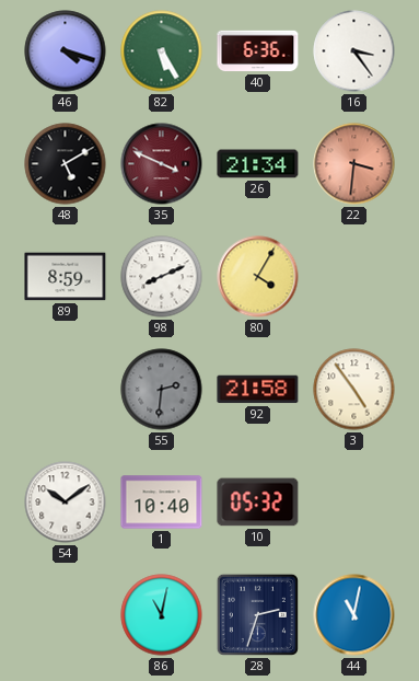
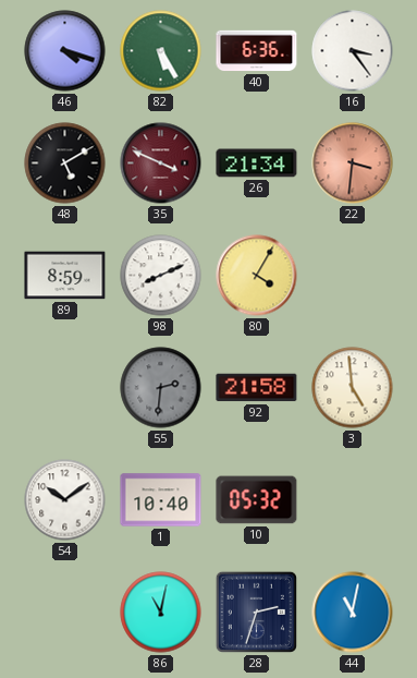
3: 4:54 -> 4:59 (353, 388)
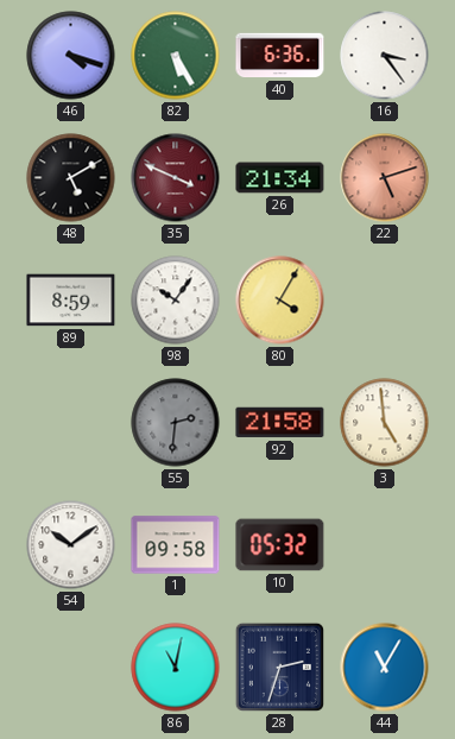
22: 3:31 -> 5:12 (385, 178)
98: 8:11 -> 10:06 (176, 301)
1: 10:40 -> 09:58 (176, 545)
44: 11:02 -> 11:05 (385, 668)
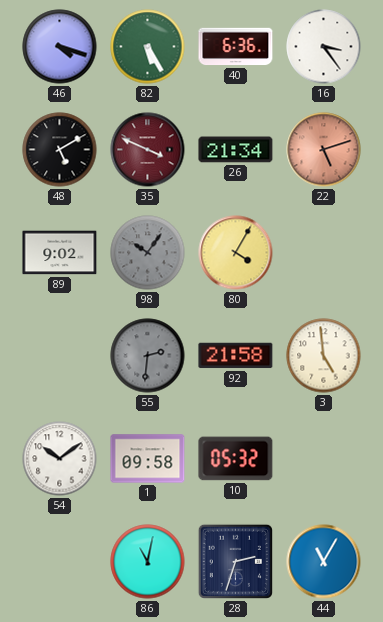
89: 8:59 -> 9:02 (60, 253)
98 dial: white -> grey (148, 253)
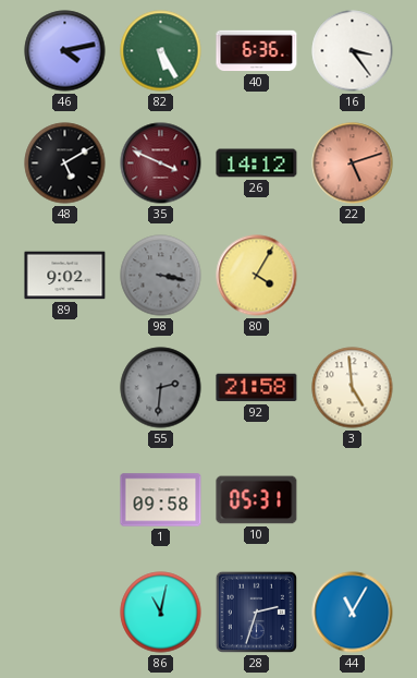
46: 4:18 -> 4:13 (65, 51)
26: 21:34 -> 14:12 (257, 164)
98: 10:06 -> 3:17 (161, 276)
54: 10:09 -> none (60, 459)
10: 05:32 -> 05:31 (257, 500)
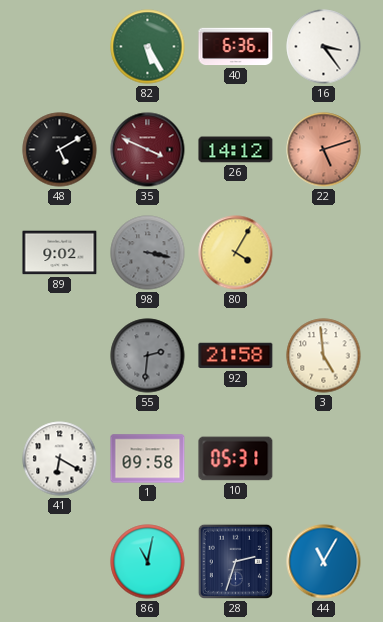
46: 4:13 -> none (65, 51)
41: none -> 6:20 (60, 459)
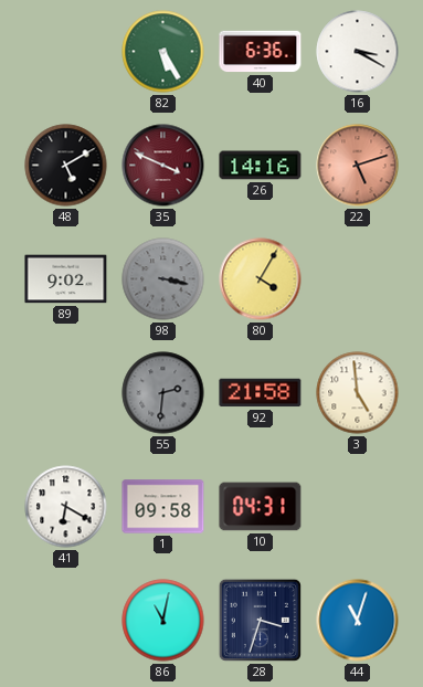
16: 3:24 -> 3:20 (358, 52)
26: 14:12 -> 14:16 (261, 166)
10: 05:31 -> 04:31 (261, 507)
28: 2:33 -> 3:33 (260, 620)
44: 11:05 -> 11:03 (358, 621)
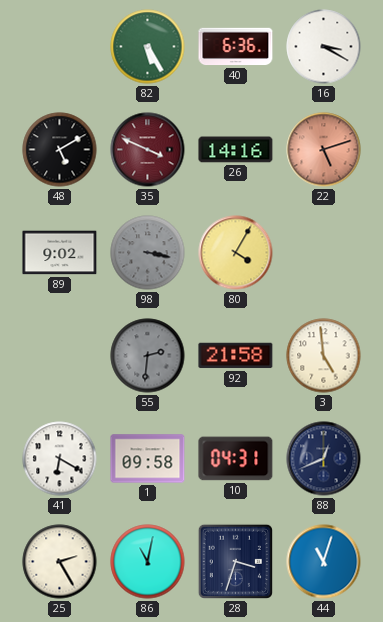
88: none -> 12:41 (324, 459)
25: none -> 2:25 (60, 562)
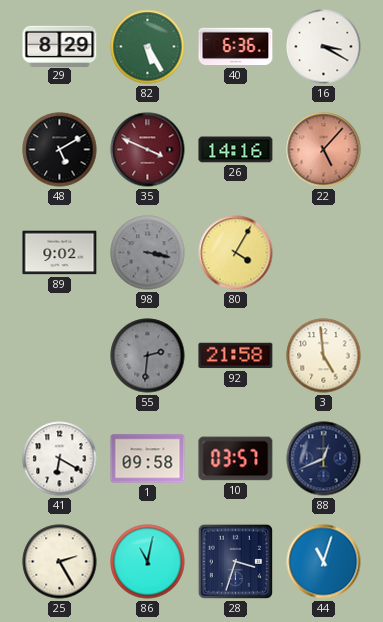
29: none -> 8:29 (60, 46)
22: 5:12 -> 5:07 (324, 150)
10: 04:31 -> 03:57 (236, 459)
